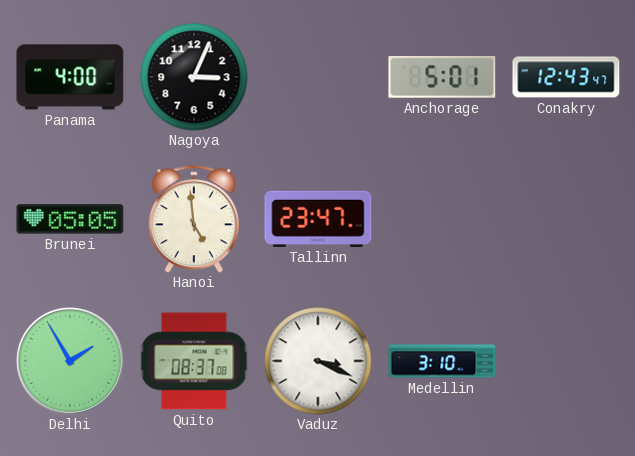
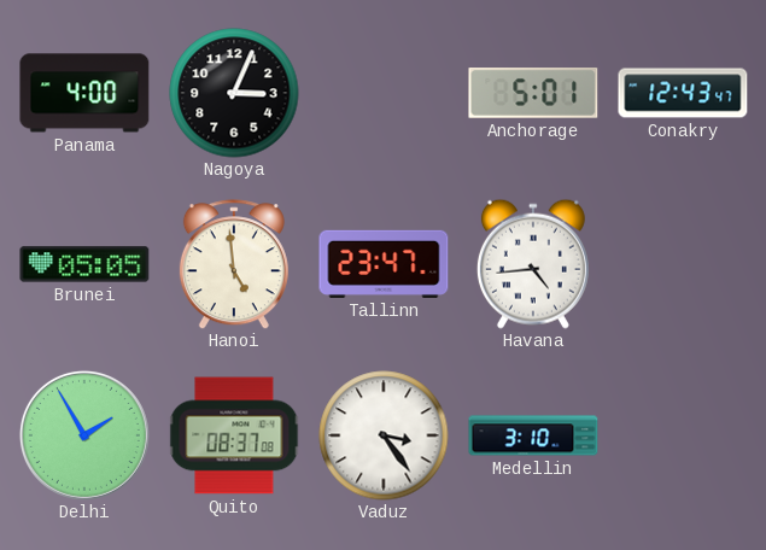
Havana: none -> 4:44 (533, 264)
Vaduz: 3:19 -> 3:24 (384, 435)
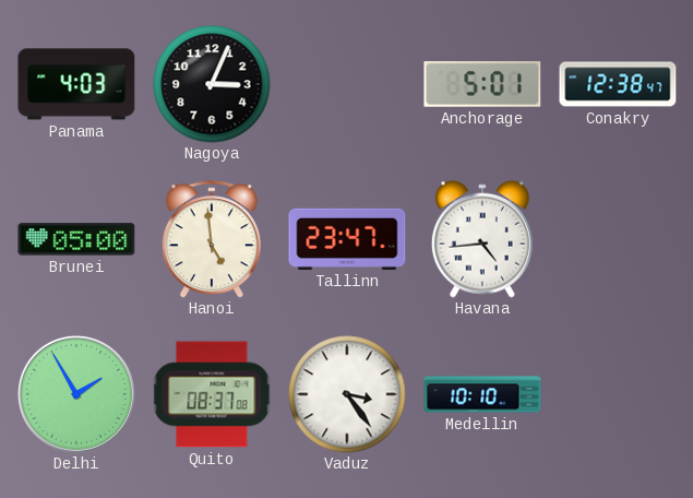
Panama: 4:00 -> 4:03 (76, 84)
Conakry: 12:43 -> 12:38 (618, 84)
Brunei: 05:05 -> 05:00 (76, 239)
Medellin: 3:10 -> 10:10 (482, 394)
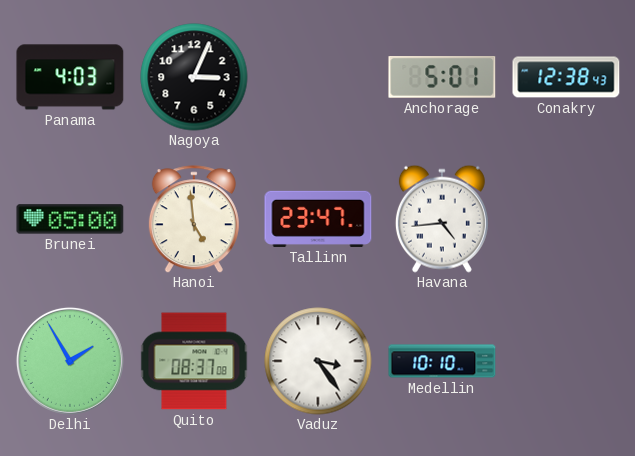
Conakry: 12:38:47 -> 12:38:43 (566, 77)
